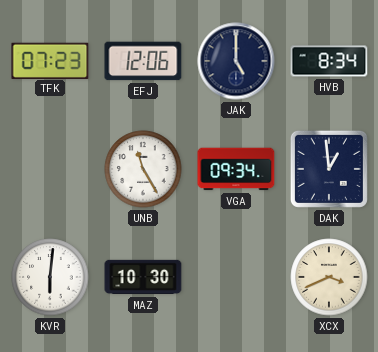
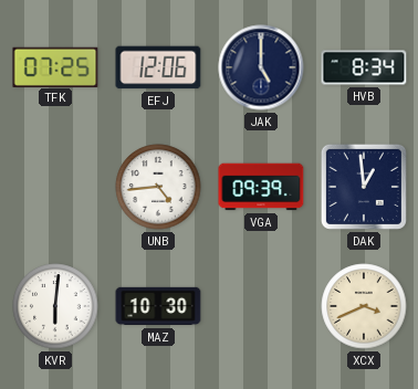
TFK: 07:23 -> 07:25 (55, 66)
UNB: 11:25 -> 4:44 (158, 187)
VGA: 09:34 -> 09:39 (261, 187)
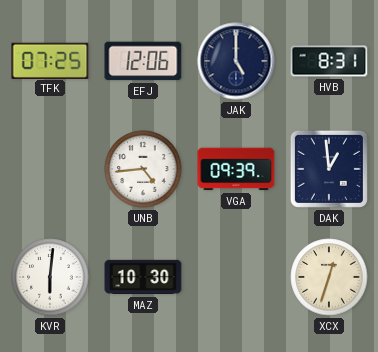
HVB: 8:34 -> 8:31 (329, 61)
XCX: 3:41 -> 12:33 (329, 277)
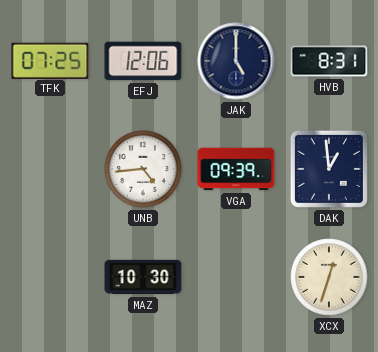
KVR: 6:01 -> none (50, 277)
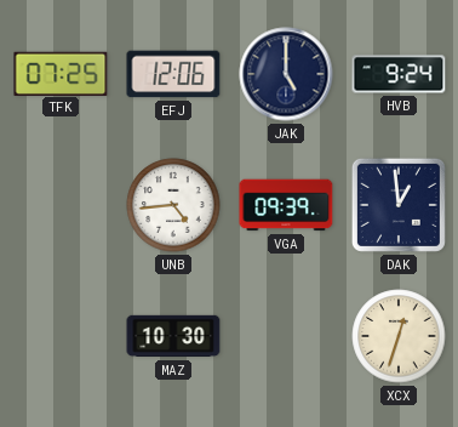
HVB: 8:31 -> 9:24 (399, 74)
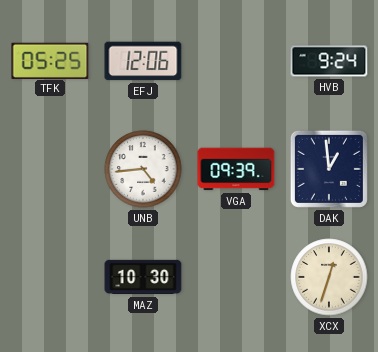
TFK: 07:25 -> 05:25 (50, 60)
JAK: 5:00 -> none (286, 74)
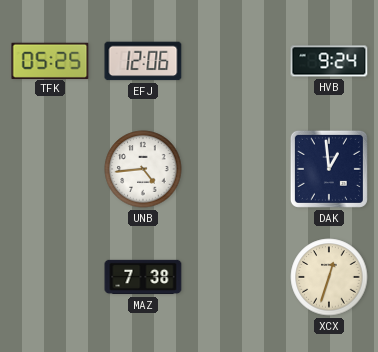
VGA: 09:39 -> none (236, 169)
MAZ: 10:30 -> 7:38 (143, 277)
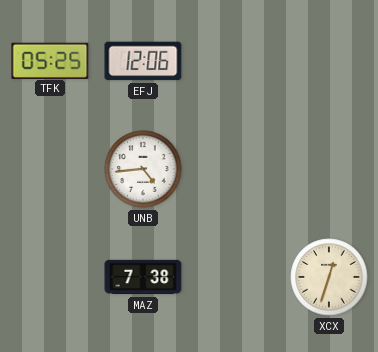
HVB: 9:24 -> none (329, 61)
DAK: 12:59 -> none (329, 169)
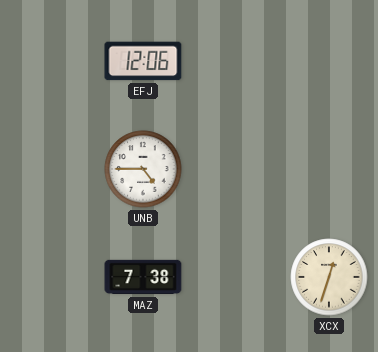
TFK: 05:25 -> none (50, 60)
UNB: 4:44 -> 4:45 (143, 169)
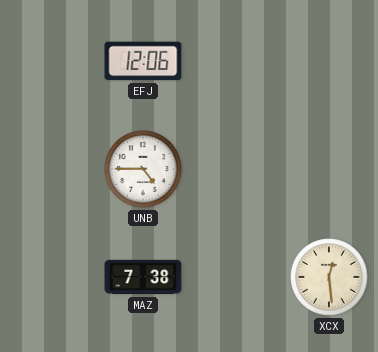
XCX: 12:33 -> 12:29 (329, 277)
